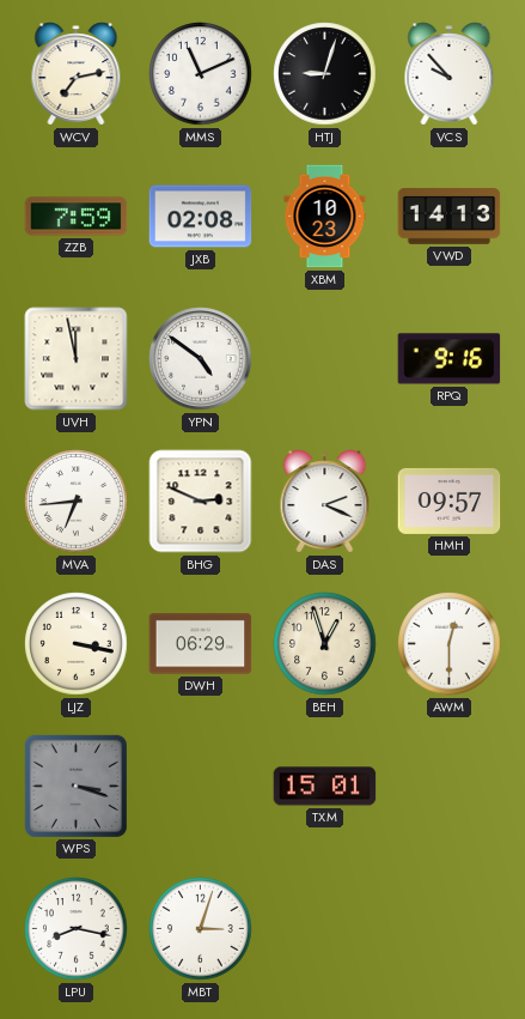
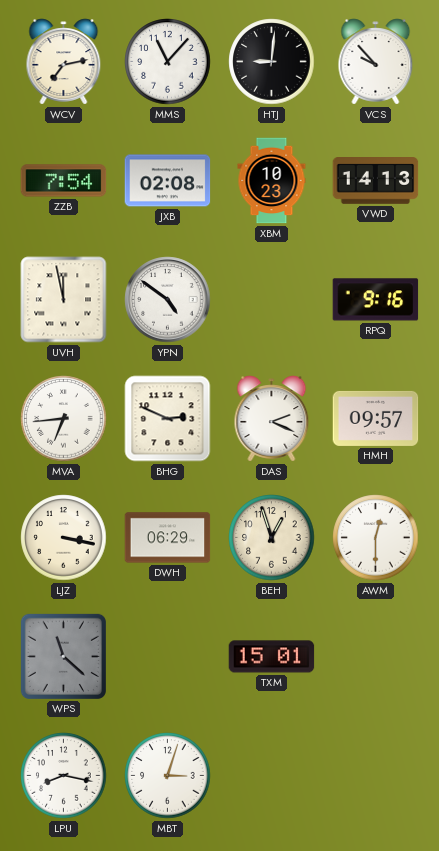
MMS: 11:11 -> 11:07 (168, 62)
HTJ: 9:03 -> 9:01 (272, 62)
ZZB: 7:59 -> 7:54 (64, 181)
WPS: 3:18 -> 11:22 (63, 656)
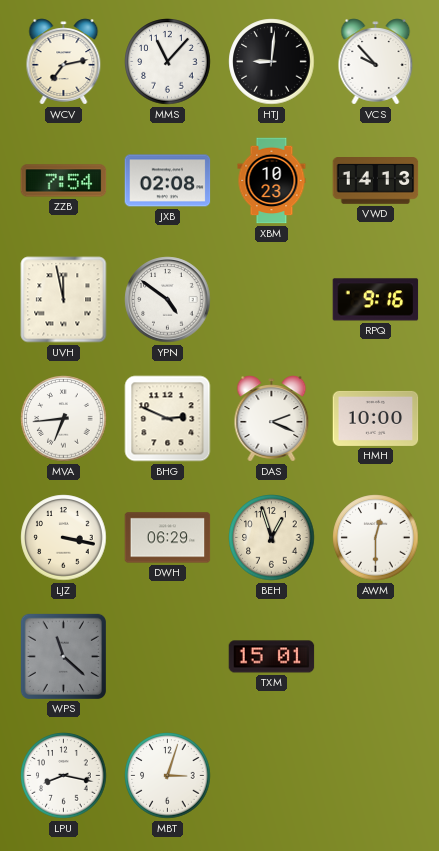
HMH: 09:57 -> 10:00 (376, 418)
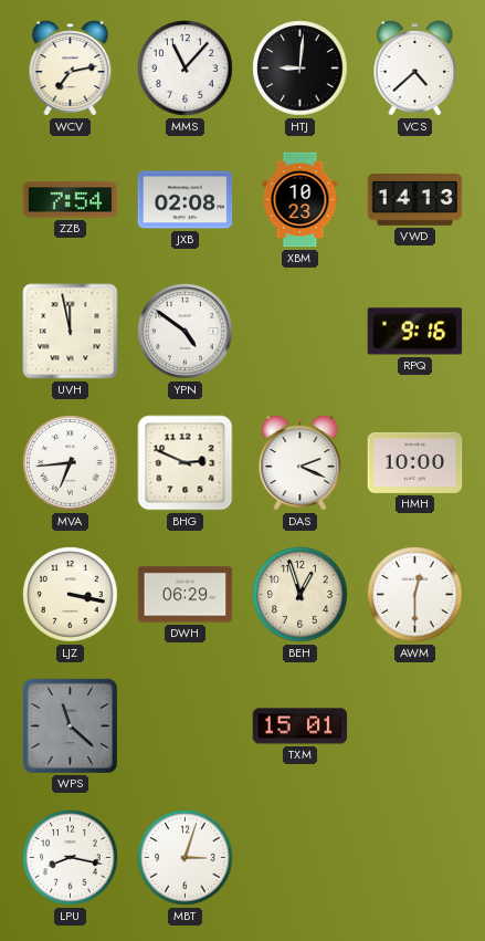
VCS: 9:53 -> 4:38 (415, 69)
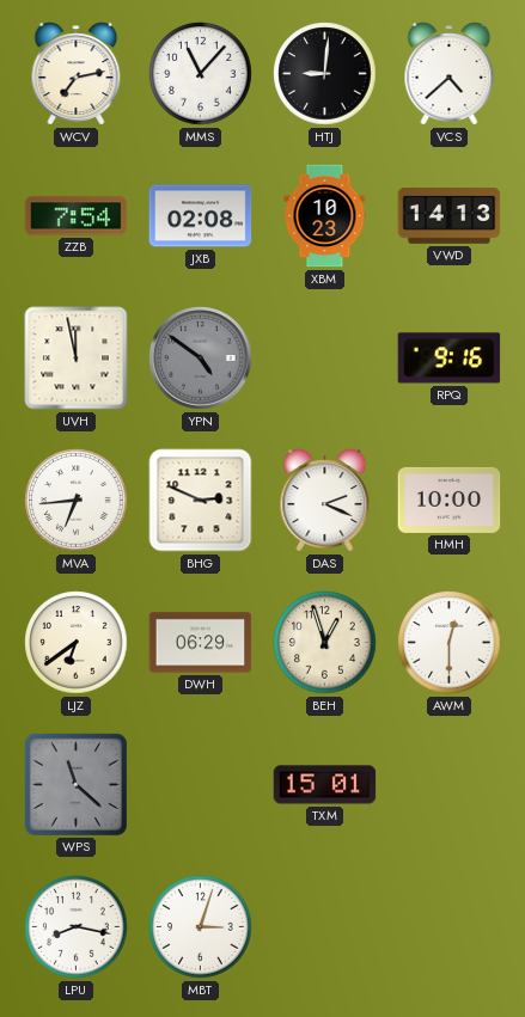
YPN dial: white -> grey (201, 359)
LJZ: 3:17 -> 6:39 (77, 643)
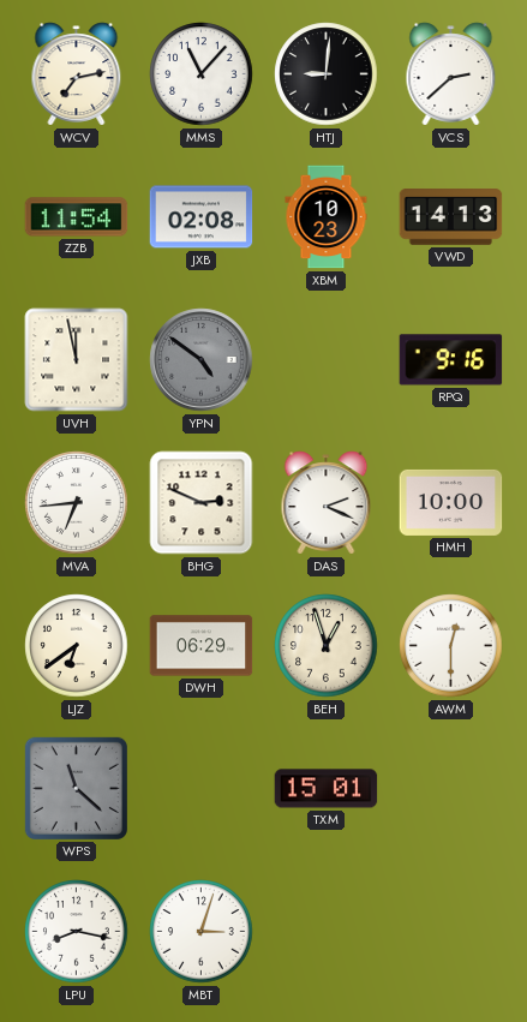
VCS: 4:38 -> 2:38 (451, 74)
ZZB: 7:54 -> 11:54 (77, 217)
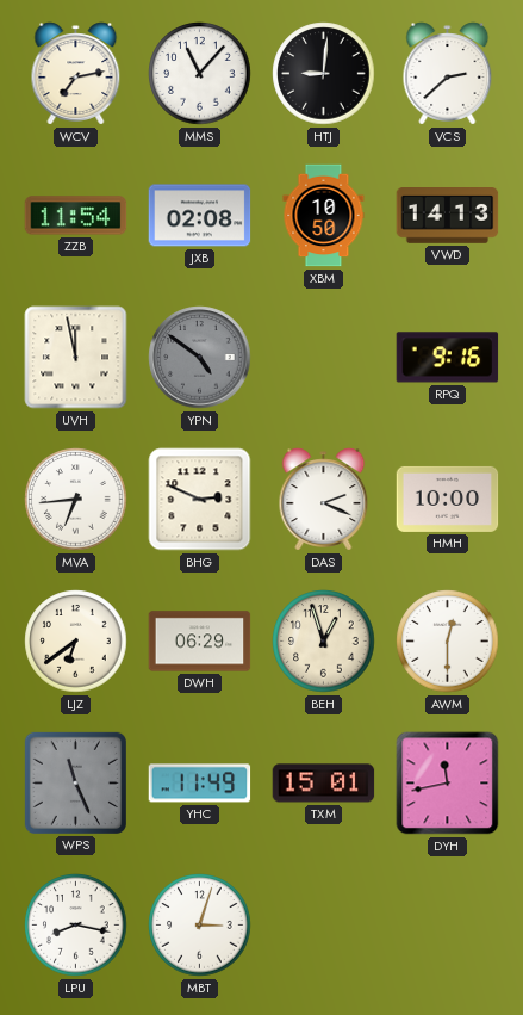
XBM: 10:23 -> 10:50 (324, 216)
WPS: 11:22 -> 11:26 (75, 782)
YHC: none -> 11:49 (200, 784)
DYH: none -> 11:43 (448, 784)
